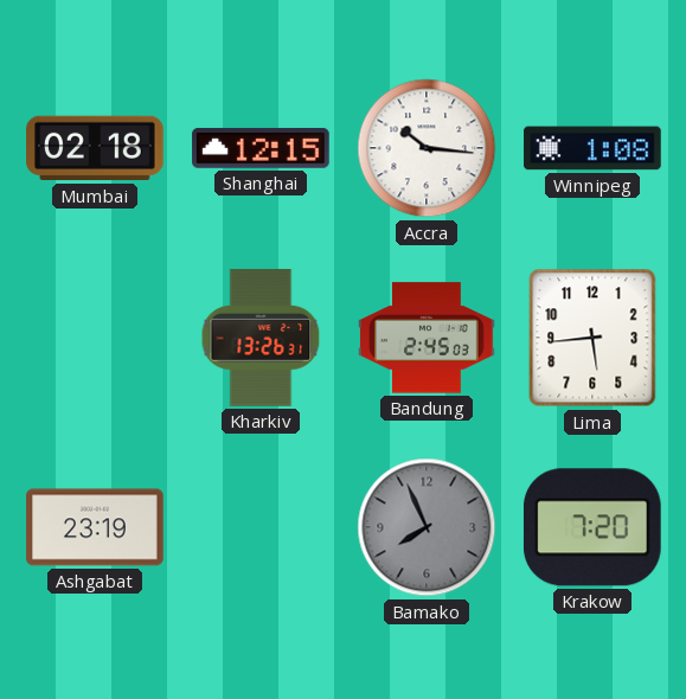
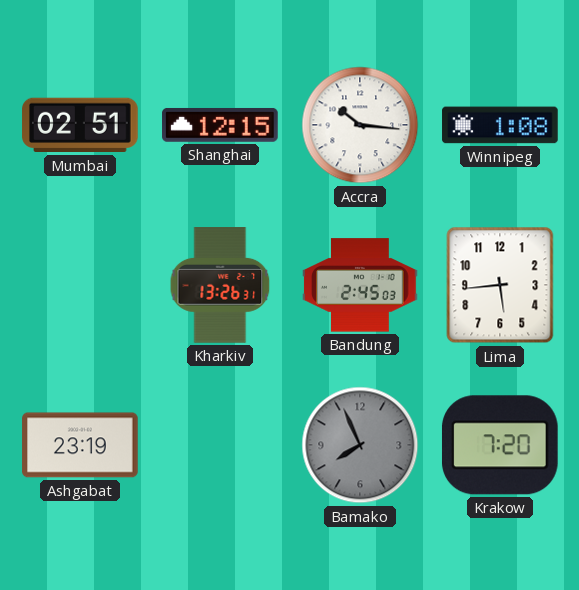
Mumbai: 02:18 -> 02:51 (80, 125)
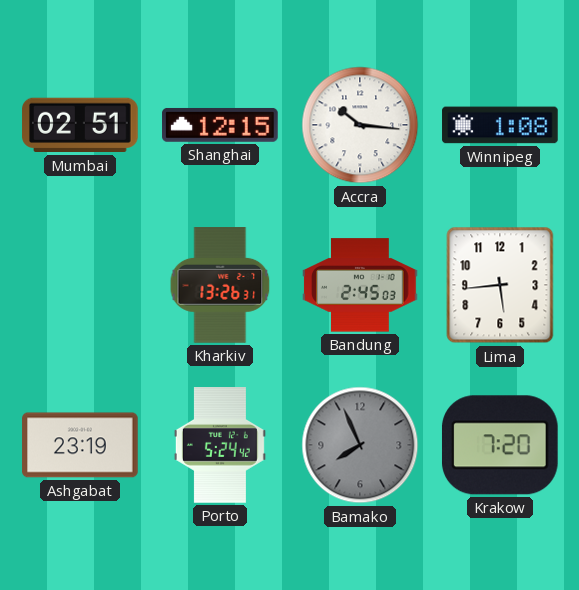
Porto: none -> 5:24 (220, 445)
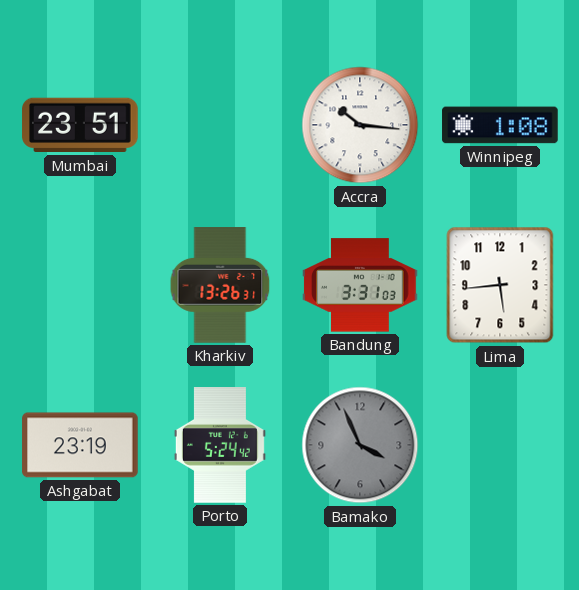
Mumbai: 02:51 -> 23:51 (80, 125)
Shanghai: 12:15 -> none (220, 125)
Bandung: 2:45 -> 3:31 (360, 285)
Bamako: 7:56 -> 3:56 (360, 445)
Krakow: 7:20 -> none (500, 445)
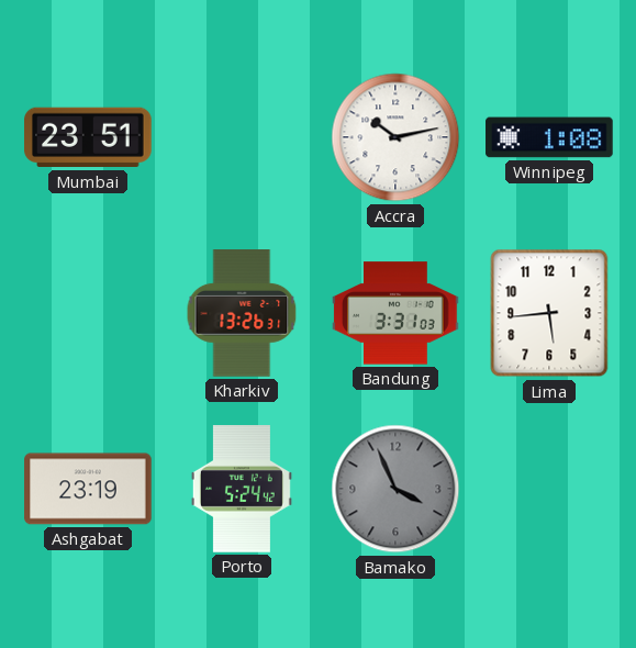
Accra: 10:16 -> 10:13 (395, 137)
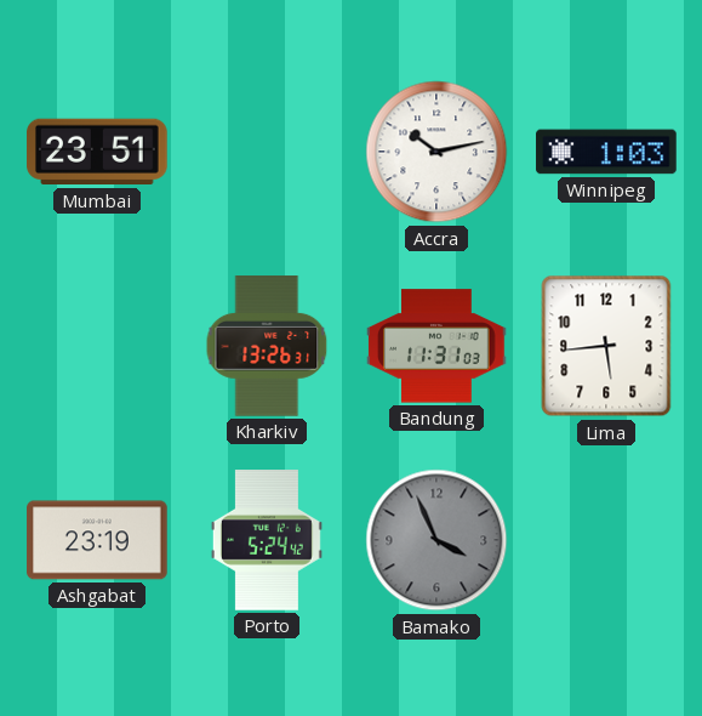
Winnipeg: 1:08 -> 1:03 (606, 152)
Bandung: 3:31 -> 11:31 (436, 346)
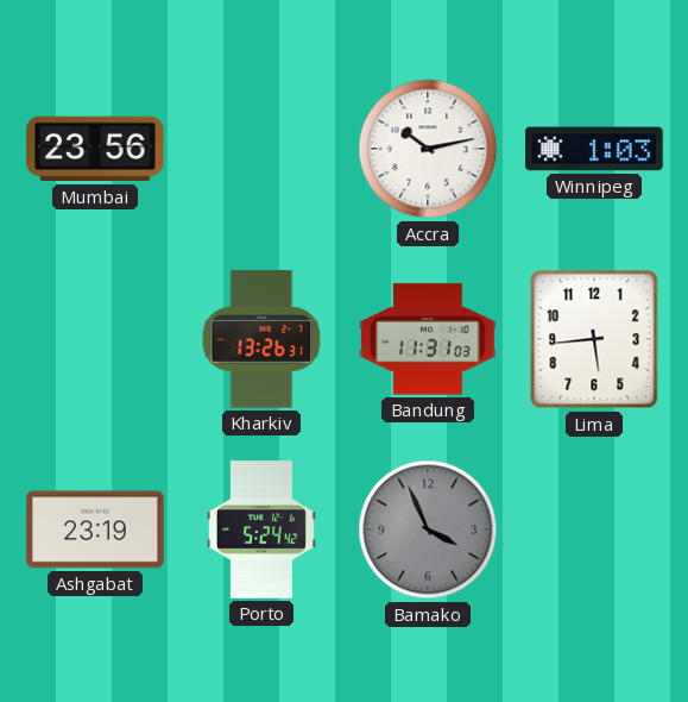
Mumbai: 23:51 -> 23:56 (95, 149)
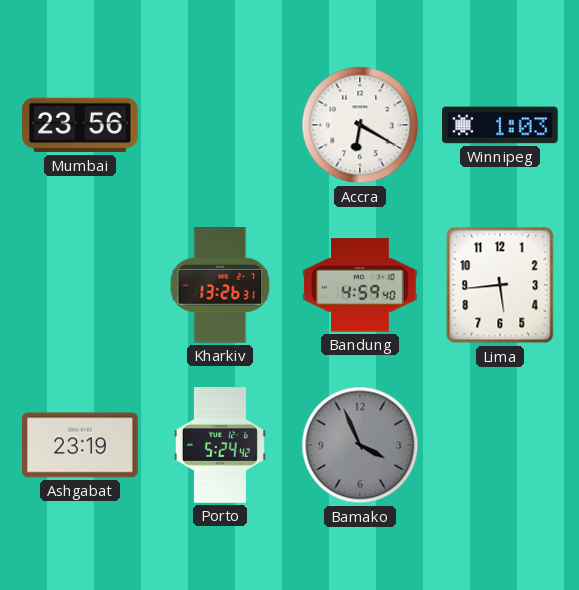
Accra: 10:13 -> 6:20 (360, 125)
Bandung: 11:31 -> 4:59 (360, 285)
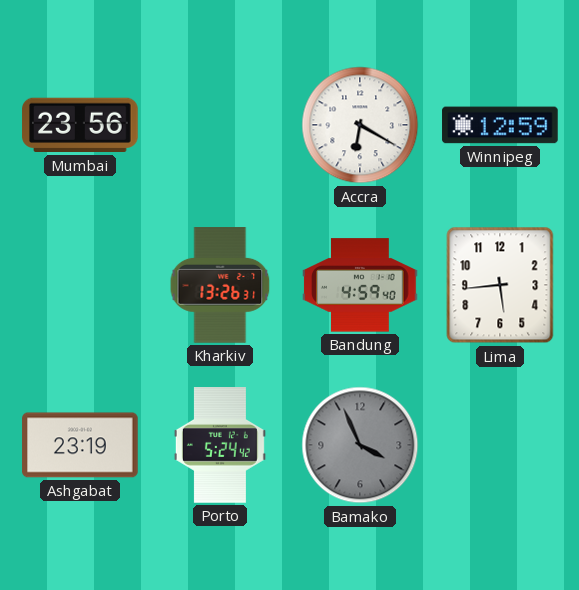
Winnipeg: 1:03 -> 12:59 (500, 125)
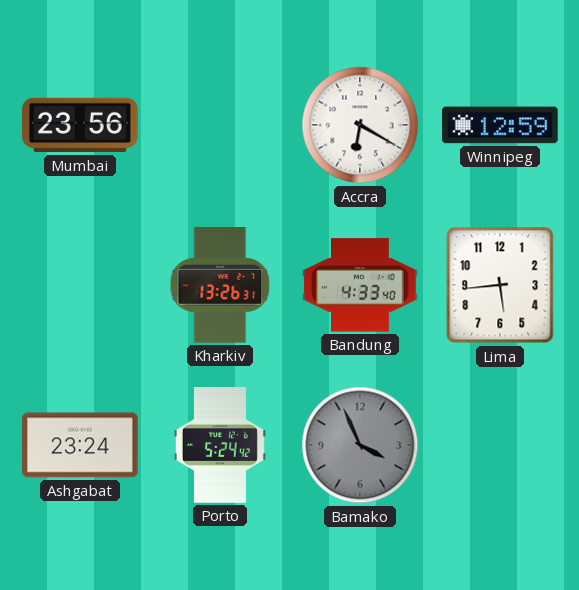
Bandung: 4:59 -> 4:33 (360, 285)
Ashgabat: 23:19 -> 23:24 (80, 445)
